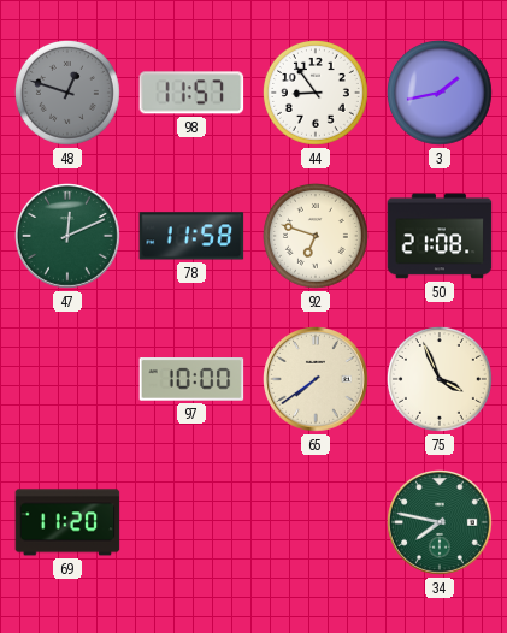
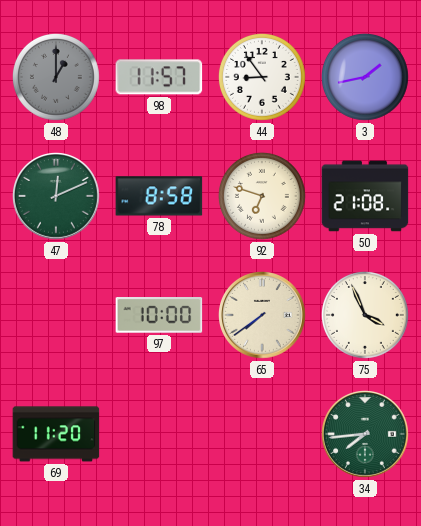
48: 12:48 -> 1:00 (56, 77)
78: 11:58 -> 8:58 (159, 196)
34: 7:47 -> 7:44 (366, 435)
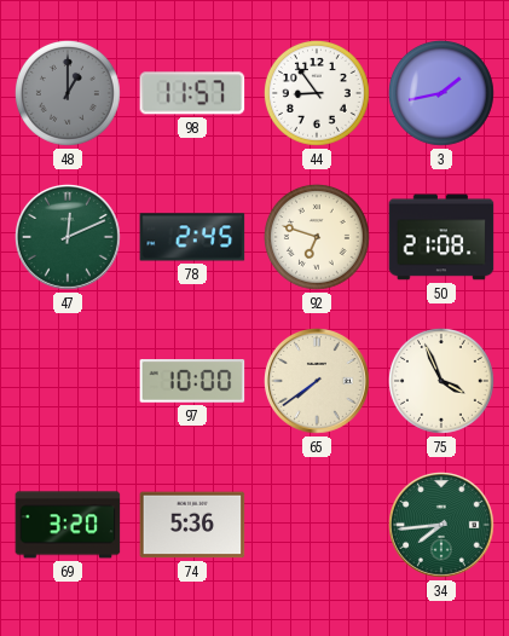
78: 8:58 -> 2:45 (192, 237)
69: 11:20 -> 3:20 (68, 525)
74: none -> 5:36 (192, 525)
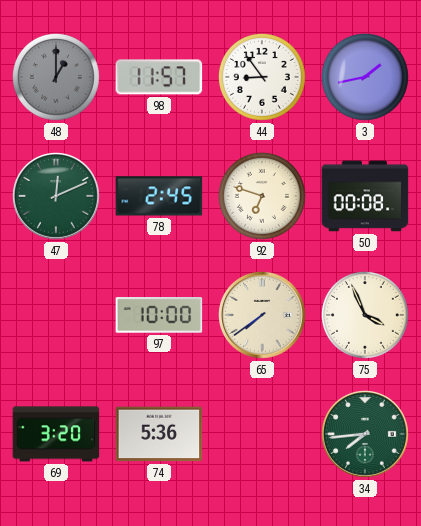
50: 21:08 -> 00:08 (365, 196)
